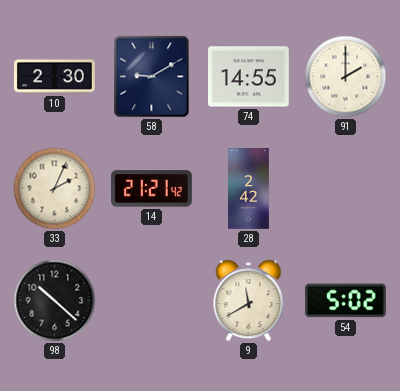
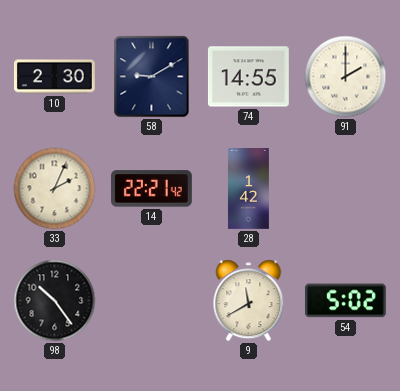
14: 21:21 -> 22:21 (151, 189)
28: 2:42 -> 1:42 (248, 189)
98: 10:22 -> 10:24 (55, 301)
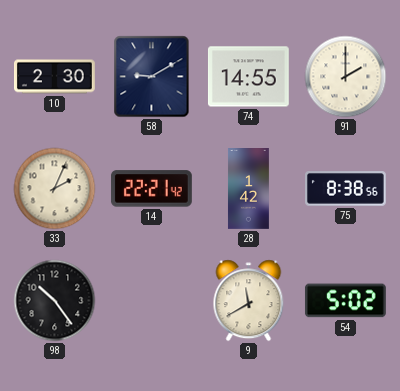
75: none -> 8:38 (346, 189)
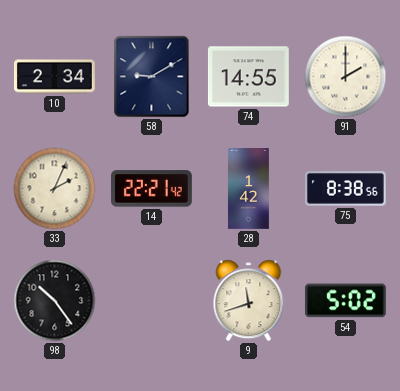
10: 2:30 -> 2:34 (55, 77)
9: 11:40 -> 11:42 (249, 301)
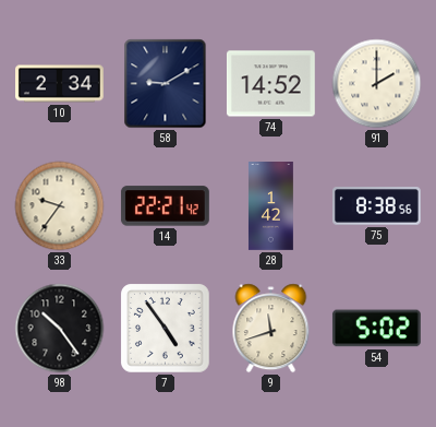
74: 14:55 -> 14:52 (270, 84)
33: 2:04 -> 9:36 (60, 206)
7: none -> 4:54 (166, 329)
